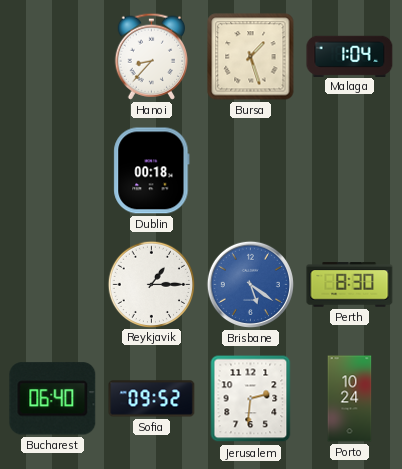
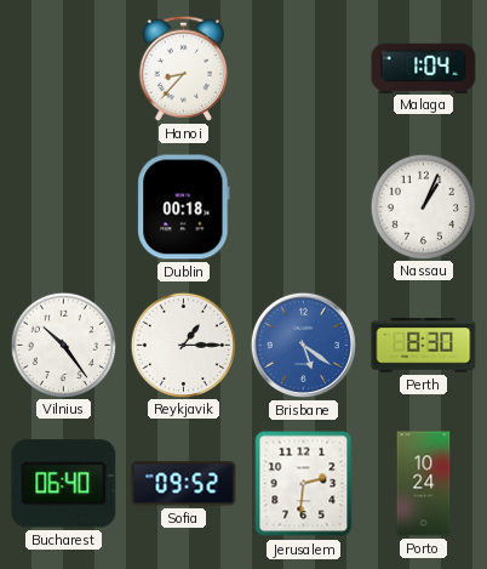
Bursa: 1:27 -> none (251, 57)
Nassau: none -> 1:04 (423, 206)
Vilnius: none -> 10:24 (63, 345)
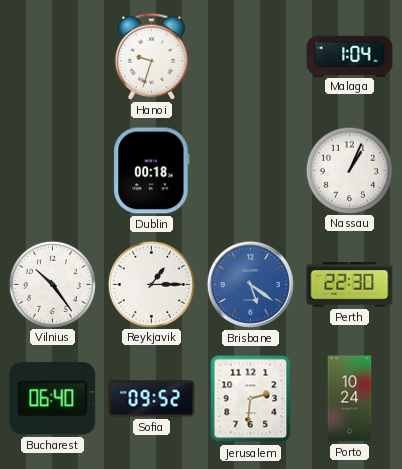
Hanoi: 8:37 -> 9:33 (151, 56)
Perth: 8:30 -> 22:30 (350, 285)
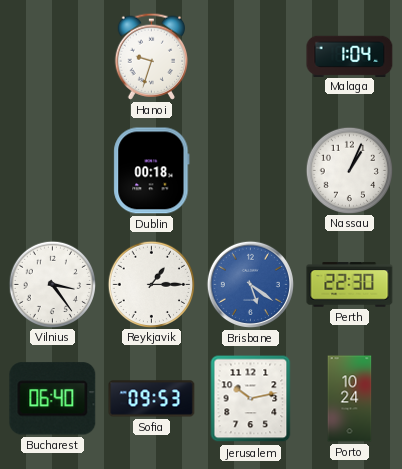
Vilnius: 10:24 -> 3:24 (52, 284)
Sofia: 09:52 -> 09:53 (152, 399)
Jerusalem: 2:31 -> 10:13 (251, 399)
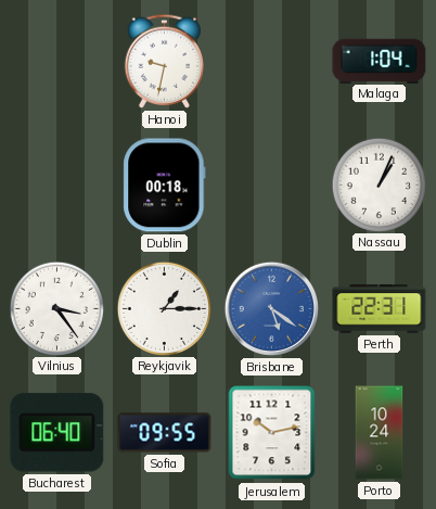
Hanoi: 9:33 -> 9:32 (164, 61)
Perth: 22:30 -> 22:31 (380, 309)
Sofia: 09:53 -> 09:55 (165, 433)
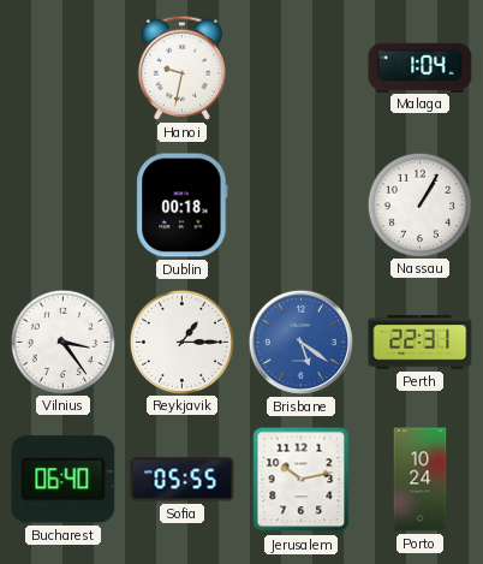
Nassau: 1:04 -> 1:05 (419, 204)
Sofia: 09:55 -> 05:55 (183, 480)
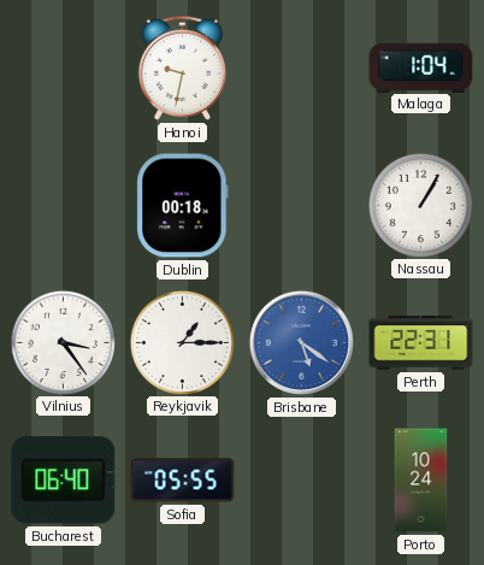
Jerusalem: 10:13 -> none (302, 480)
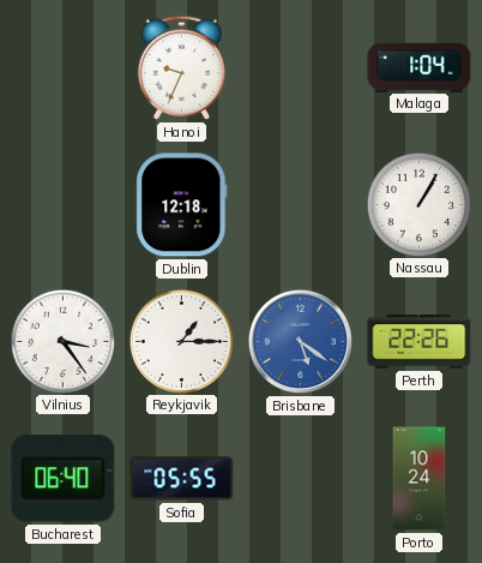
Hanoi: 9:32 -> 9:34 (181, 67)
Dublin: 00:18 -> 12:18 (182, 205)
Perth: 22:31 -> 22:26 (420, 342)
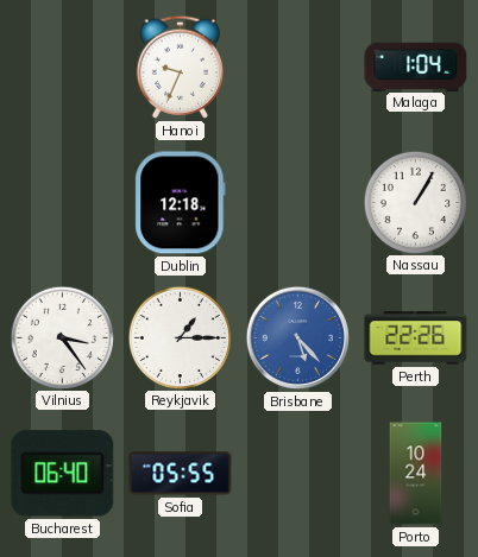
Brisbane: 5:21 -> 5:23 (297, 337)
